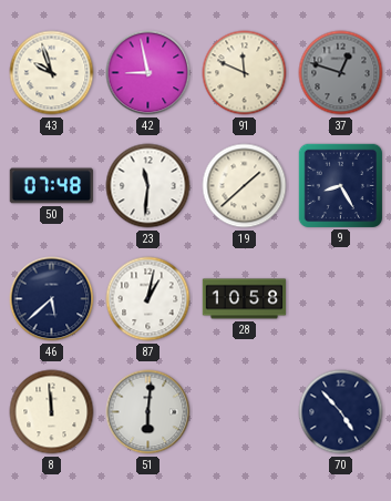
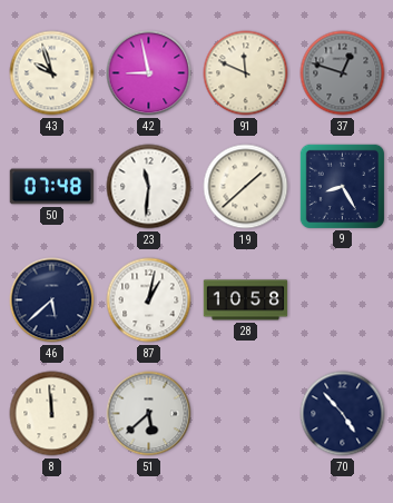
51: 6:01 -> 5:38 (149, 414)
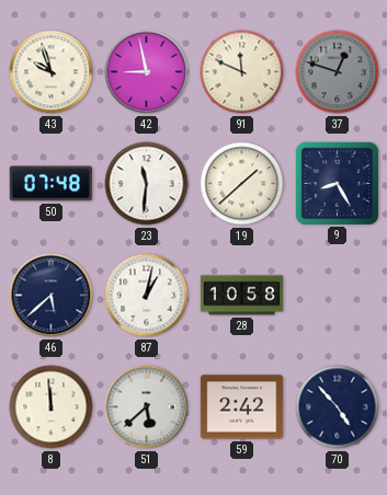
59: none -> 2:42 (242, 407)
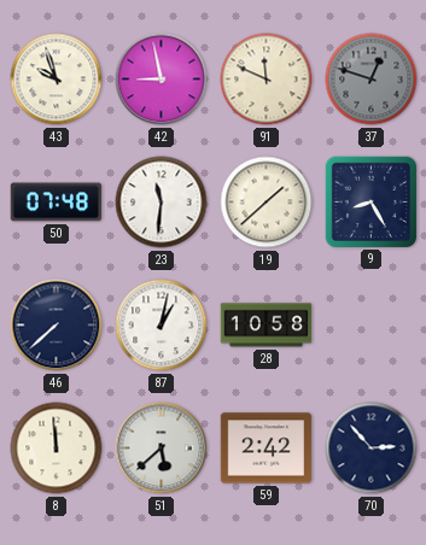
46: 5:38 -> 7:38 (57, 326)
70: 4:53 -> 2:53 (372, 449)
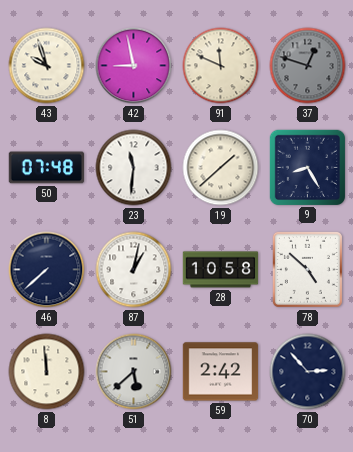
78: none -> 4:52 (307, 269)
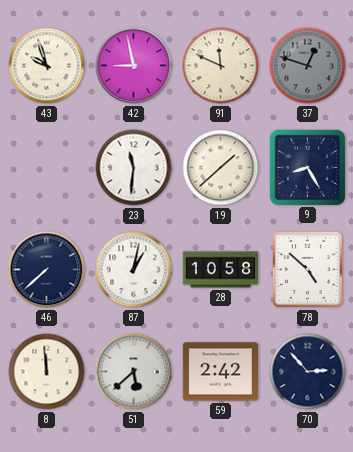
50: 07:48 -> none (46, 168)
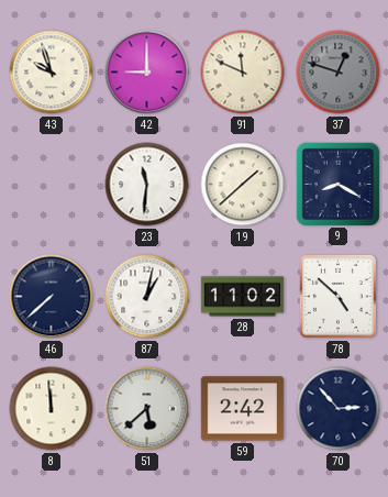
42: 8:58 -> 9:00 (147, 73)
9: 8:25 -> 8:20 (337, 184)
28: 10:58 -> 11:02 (243, 297)
